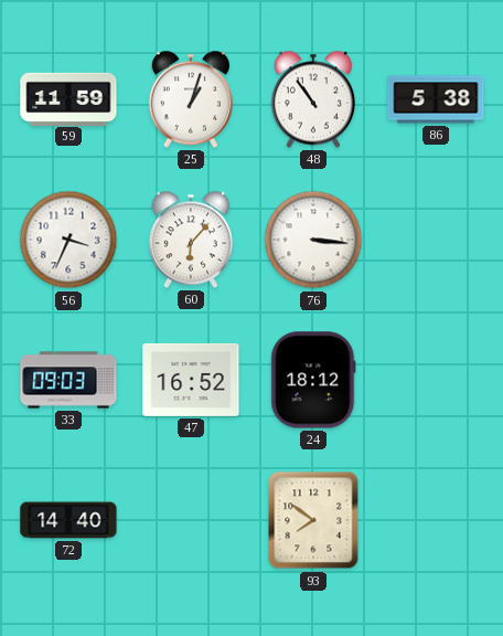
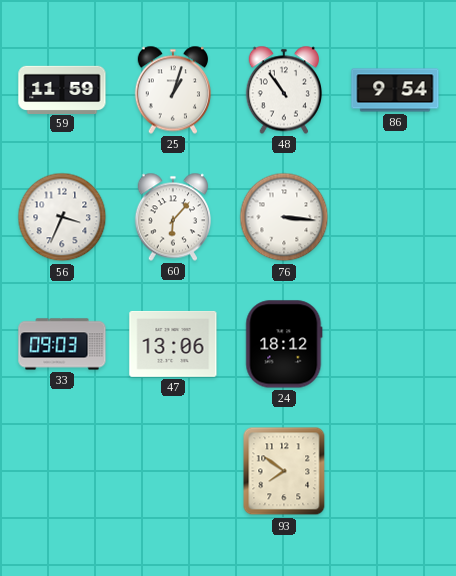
86: 5:38 -> 9:54 (395, 90)
47: 16:52 -> 13:06 (173, 344)
72: 14:40 -> none (68, 520)
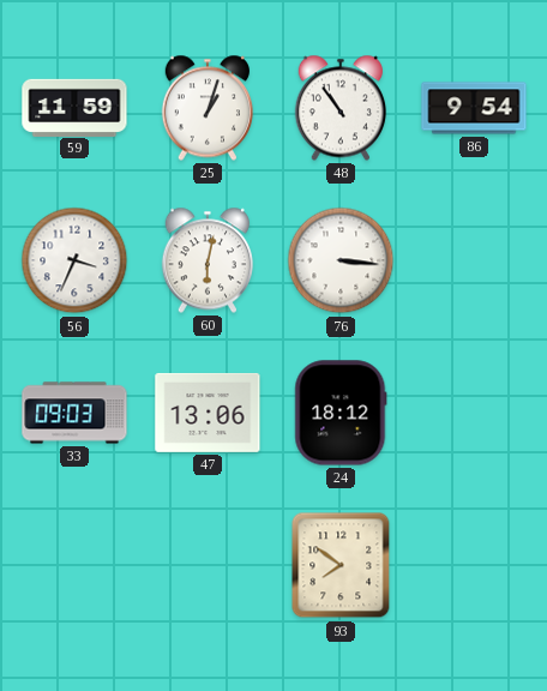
60: 6:07 -> 6:02 (206, 260)
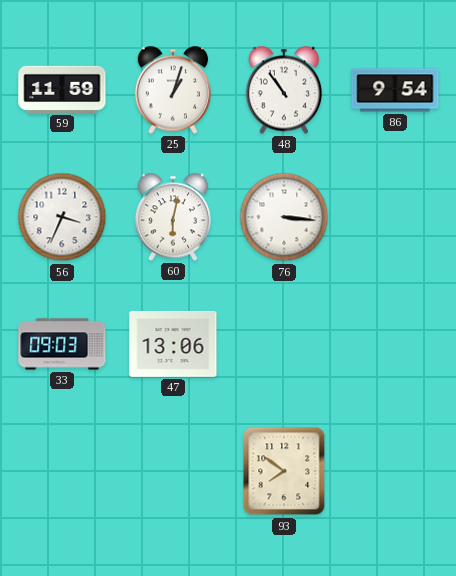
24: 18:12 -> none (341, 413)
